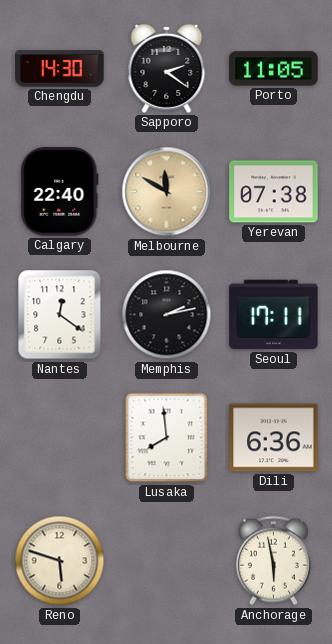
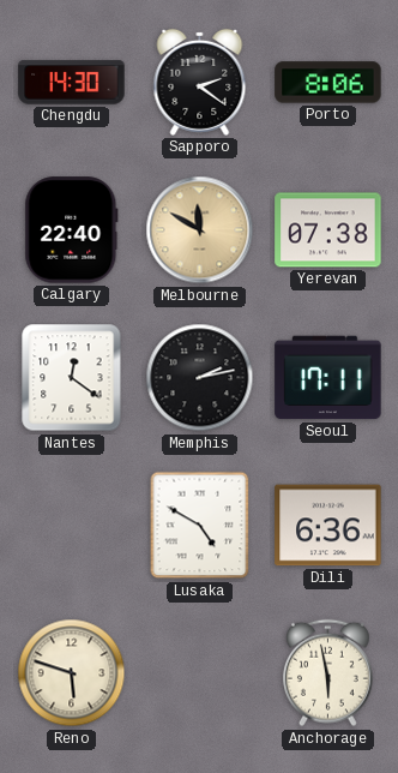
Porto: 11:05 -> 8:06 (328, 83)
Lusaka: 7:59 -> 4:50 (200, 526)
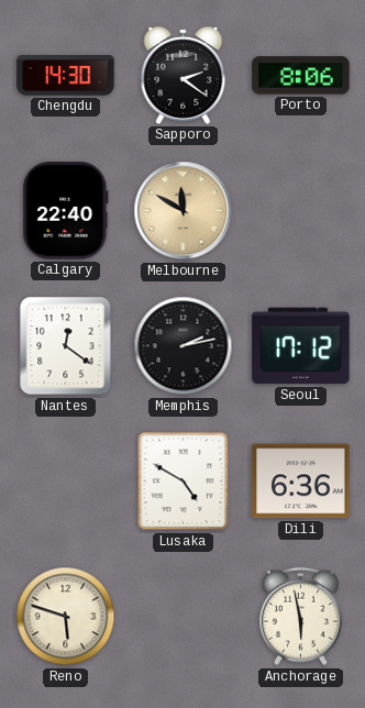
Yerevan: 07:38 -> none (328, 230)
Seoul: 17:11 -> 17:12 (301, 346)
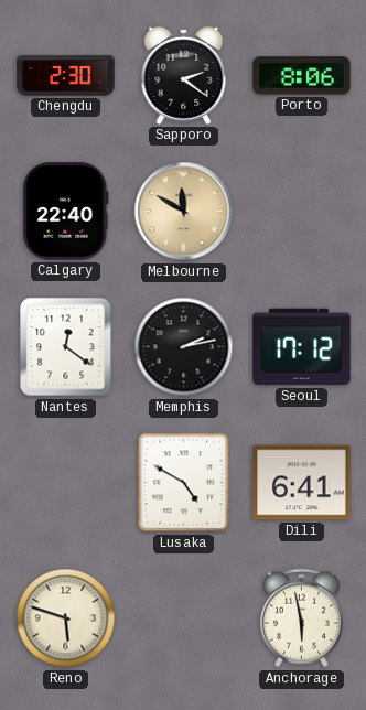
Chengdu: 14:30 -> 2:30 (66, 76)
Dili: 6:36 -> 6:41 (302, 483)
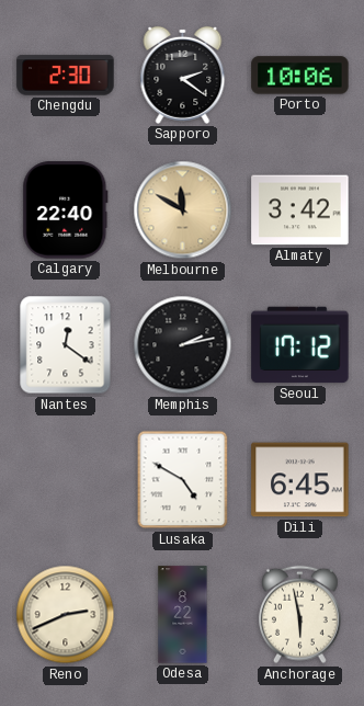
Porto: 8:06 -> 10:06 (300, 76)
Almaty: none -> 3:42 (300, 210)
Dili: 6:41 -> 6:45 (300, 480)
Reno: 5:48 -> 2:41 (66, 615)
Odesa: none -> 8:22 (183, 615)
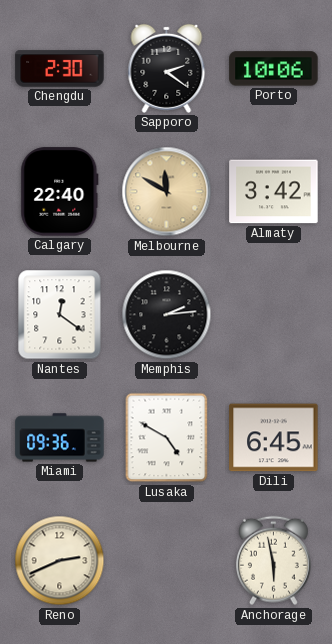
Memphis: 2:13 -> 2:14 (167, 315)
Seoul: 17:12 -> none (300, 345)
Miami: none -> 09:36 (60, 438)
Odesa: 8:22 -> none (183, 615)
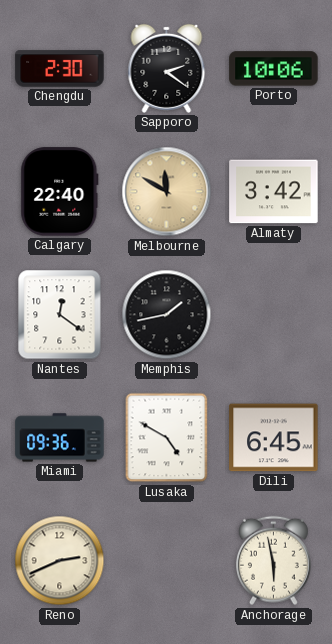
Memphis: 2:14 -> 1:43 (167, 315)
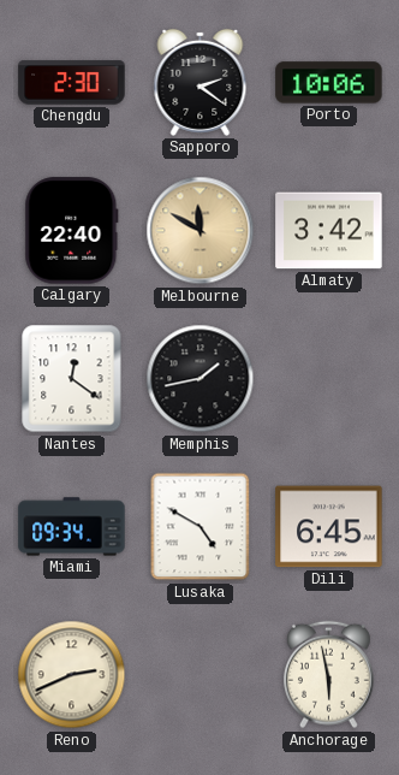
Miami: 09:36 -> 09:34 (72, 527)
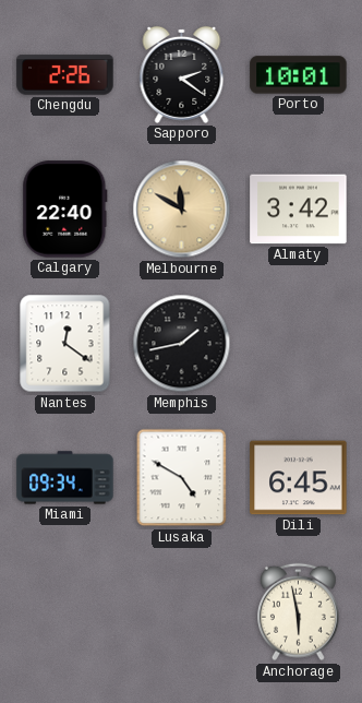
Chengdu: 2:30 -> 2:26 (65, 75)
Porto: 10:06 -> 10:01 (299, 75)
Reno: 2:41 -> none (72, 675)
